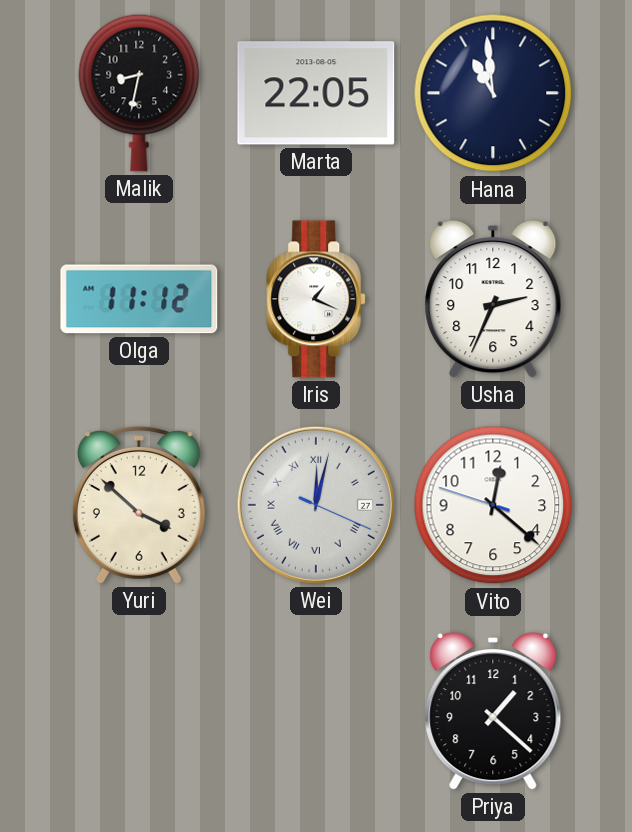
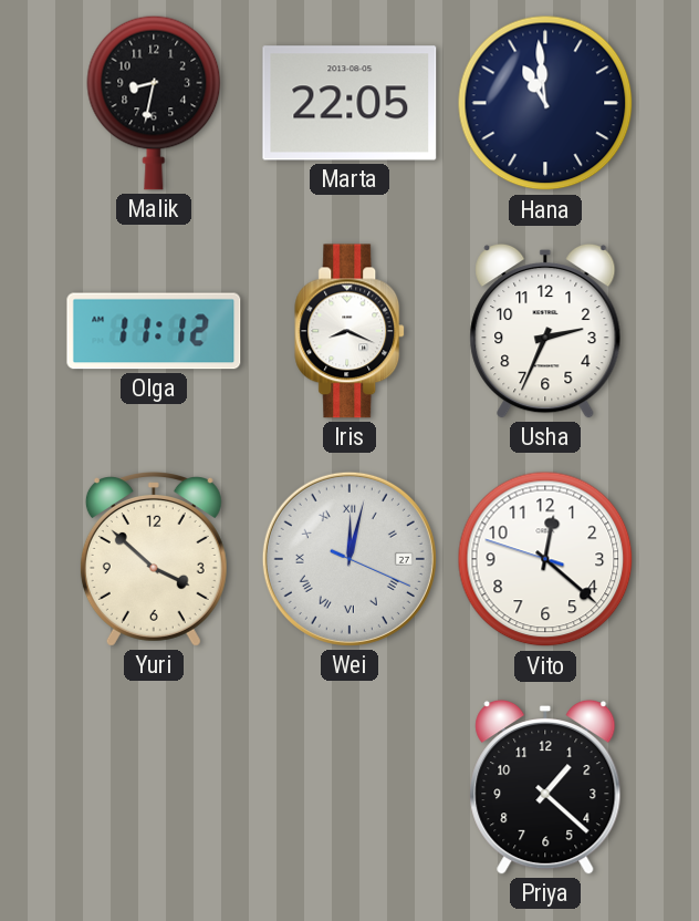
Iris: 1:19 -> 8:19 (351, 331)
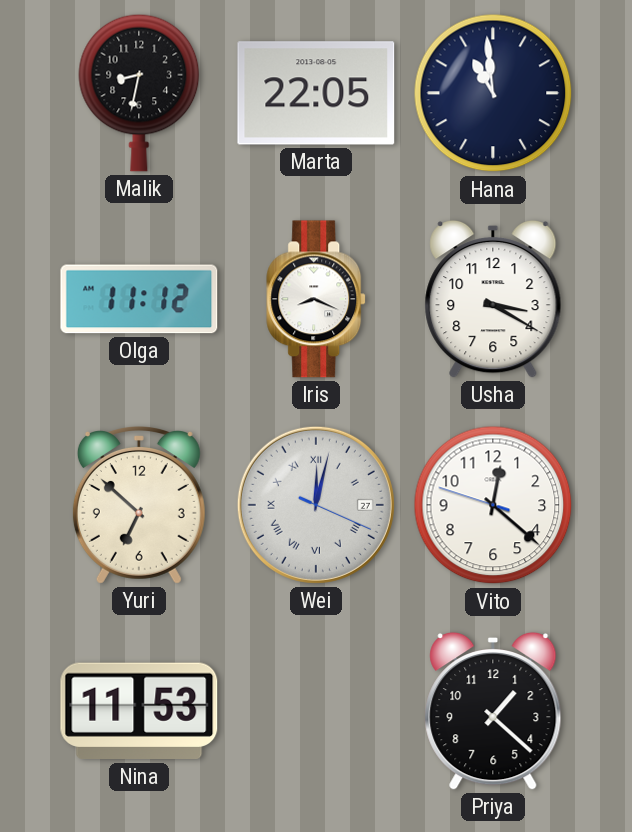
Usha: 2:34 -> 3:20 (493, 299)
Yuri: 3:52 -> 6:52 (139, 506)
Nina: none -> 11:53 (139, 711)
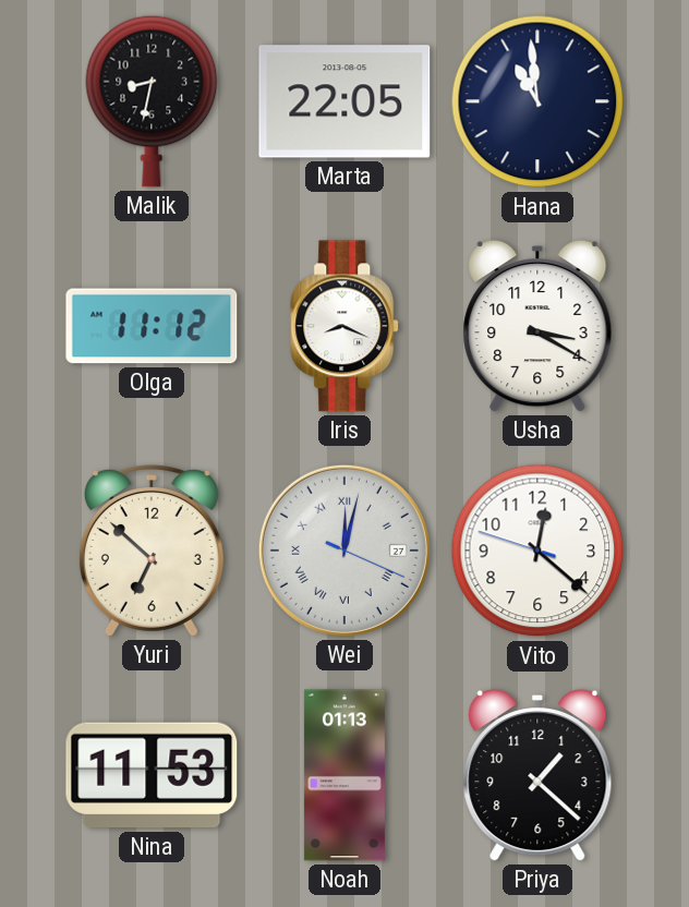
Noah: none -> 01:13 (344, 775)
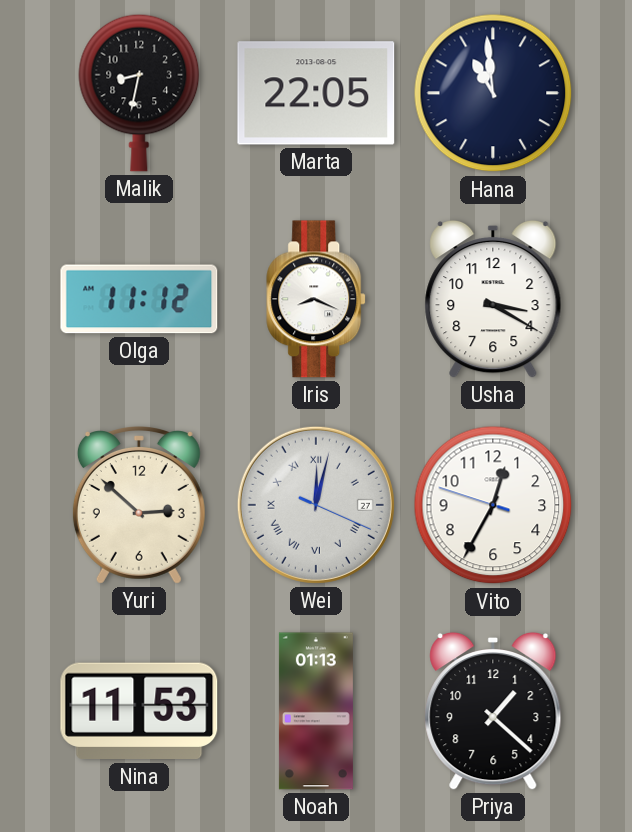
Yuri: 6:52 -> 2:52 (139, 506)
Vito: 12:21 -> 12:34 (493, 505)
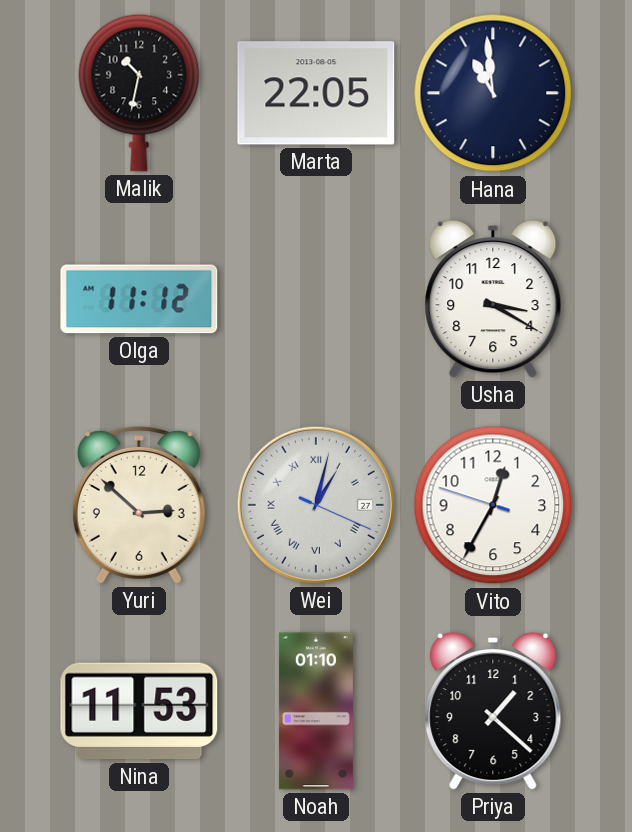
Malik: 8:32 -> 10:32 (139, 93)
Iris: 8:19 -> none (317, 299)
Wei: 12:02 -> 1:02 (316, 505)
Noah: 01:13 -> 01:10 (316, 711)
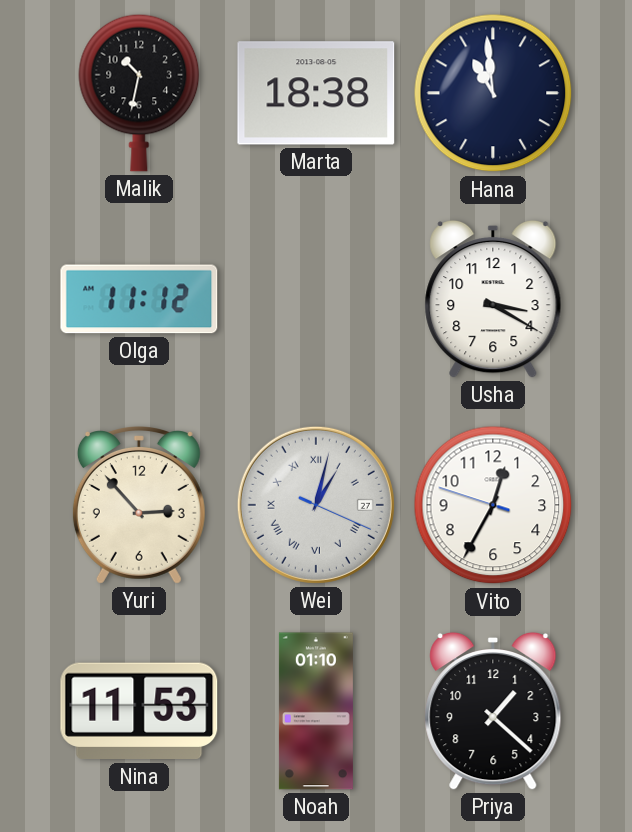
Marta: 22:05 -> 18:38 (316, 93)
Yuri: 2:52 -> 2:53 (139, 506)
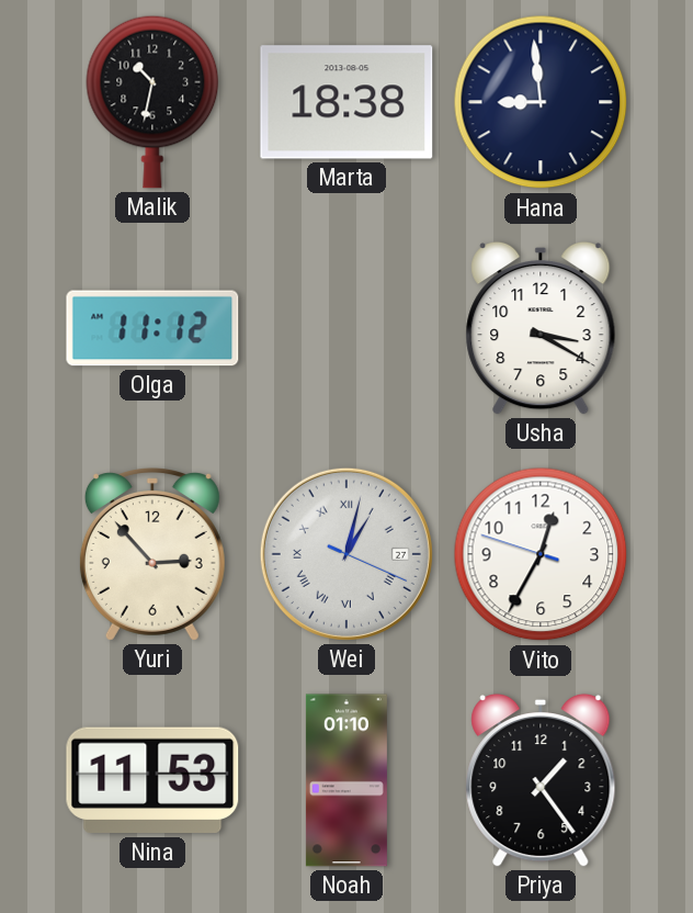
Hana: 10:59 -> 8:59 (541, 102)
Priya: 1:22 -> 1:24 (541, 780)
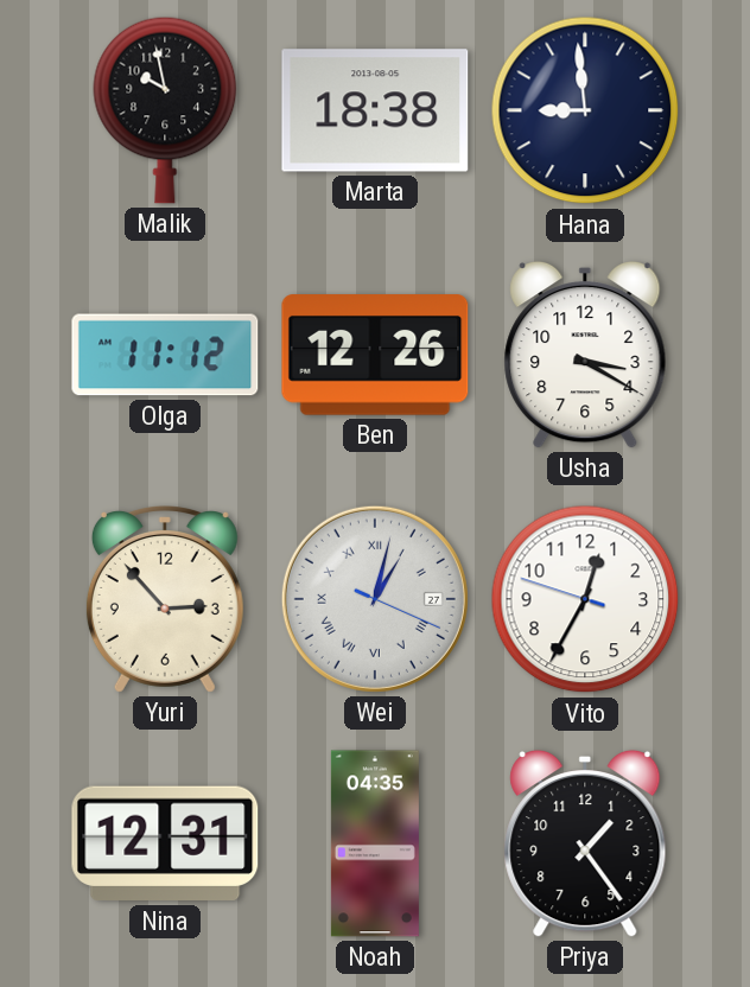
Malik: 10:32 -> 9:58 (165, 110)
Ben: none -> 12:26 (375, 355)
Nina: 11:53 -> 12:31 (165, 843)
Noah: 01:10 -> 04:35 (375, 843)
